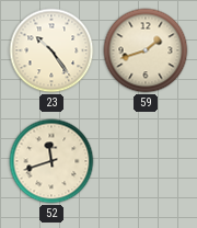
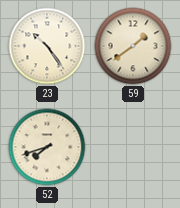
59: 1:42 -> 1:39 (133, 46)
52: 11:42 -> 7:42 (47, 147)
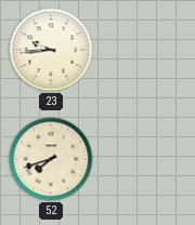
23: 10:24 -> 9:44 (51, 50)
59: 1:39 -> none (133, 46)
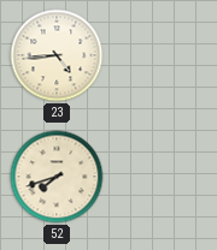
23: 9:44 -> 4:44 (57, 55)
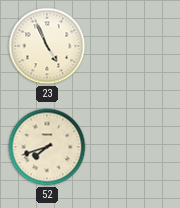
23: 4:44 -> 4:56 (47, 46)
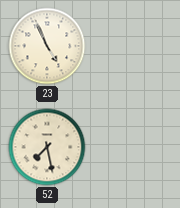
52: 7:42 -> 7:28 (47, 147)
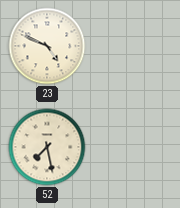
23: 4:56 -> 4:49 (47, 46)
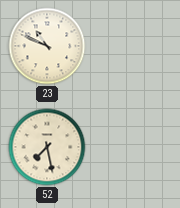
23: 4:49 -> 10:49 (47, 46)
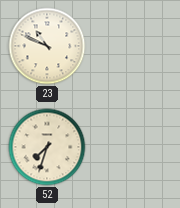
52: 7:28 -> 7:33 (47, 147)
